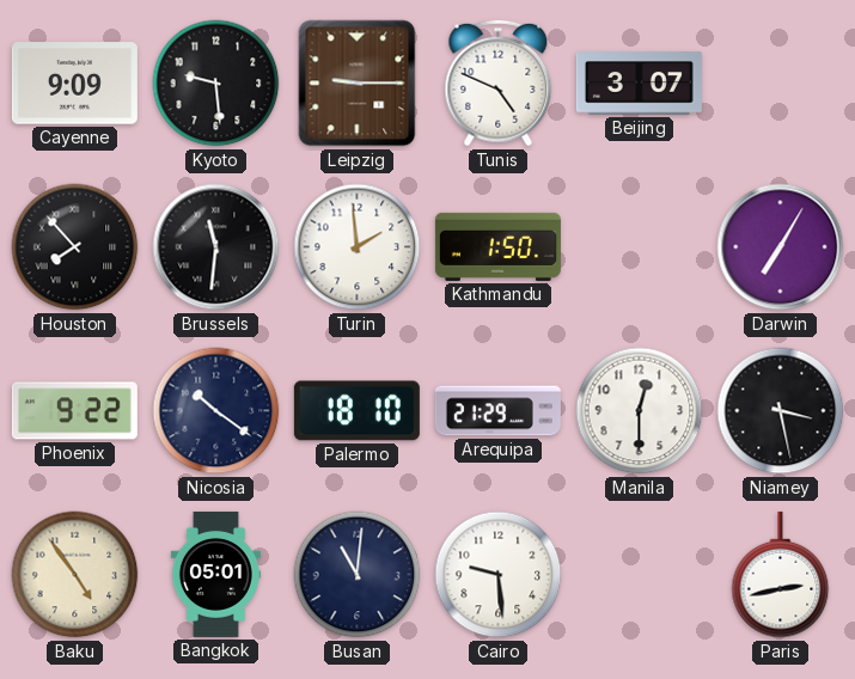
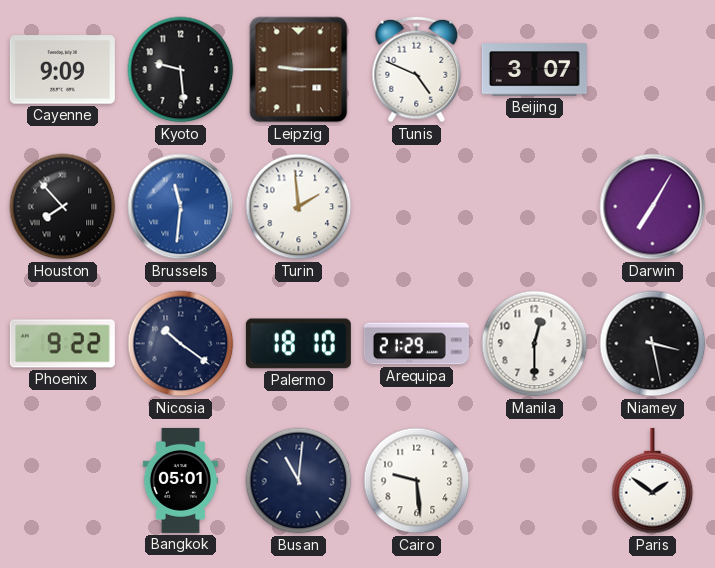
Brussels dial: black -> blue (181, 207)
Kathmandu: 1:50 -> none (497, 246)
Baku: 4:54 -> none (75, 575)
Paris: 2:43 -> 1:51 (653, 481)
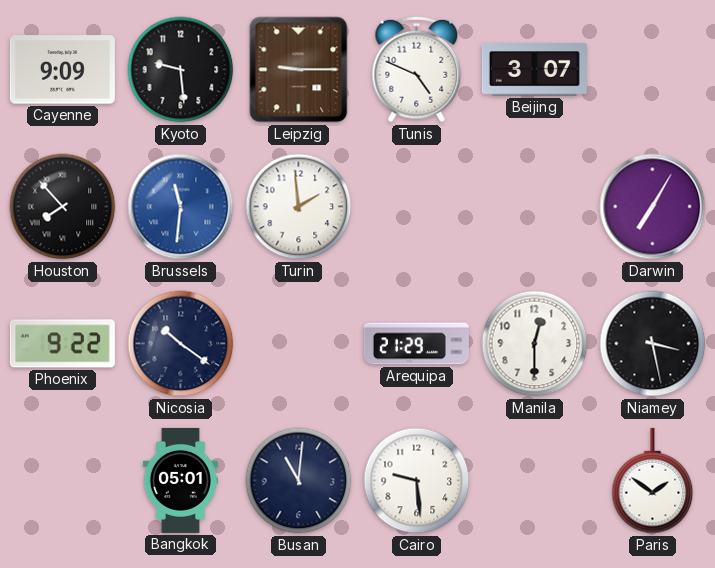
Palermo: 18:10 -> none (298, 344)
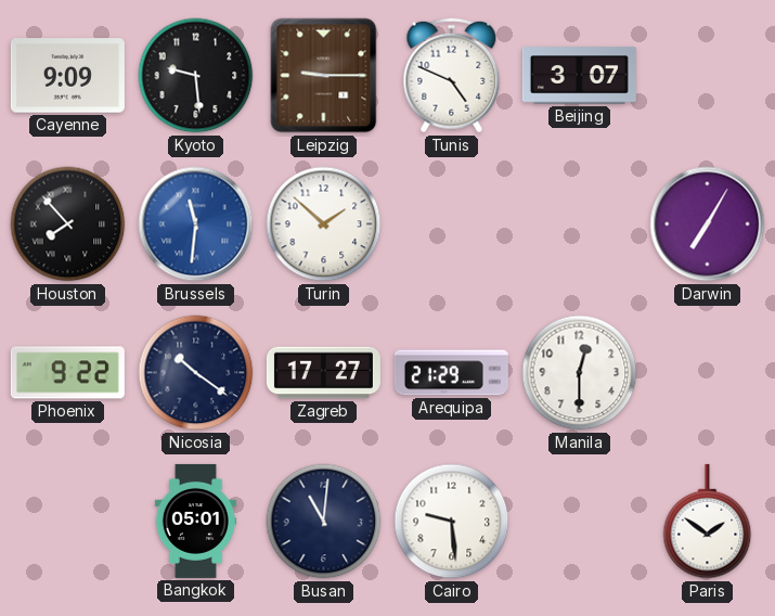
Turin: 1:59 -> 1:52 (324, 224)
Zagreb: none -> 17:27 (323, 373)
Niamey: 3:28 -> none (653, 344)
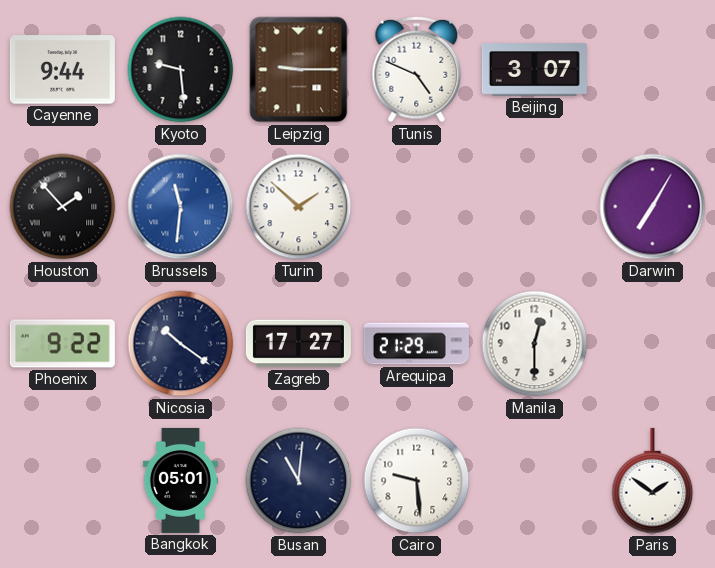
Cayenne: 9:09 -> 9:44 (62, 70)
Houston: 7:53 -> 1:53 (63, 207)
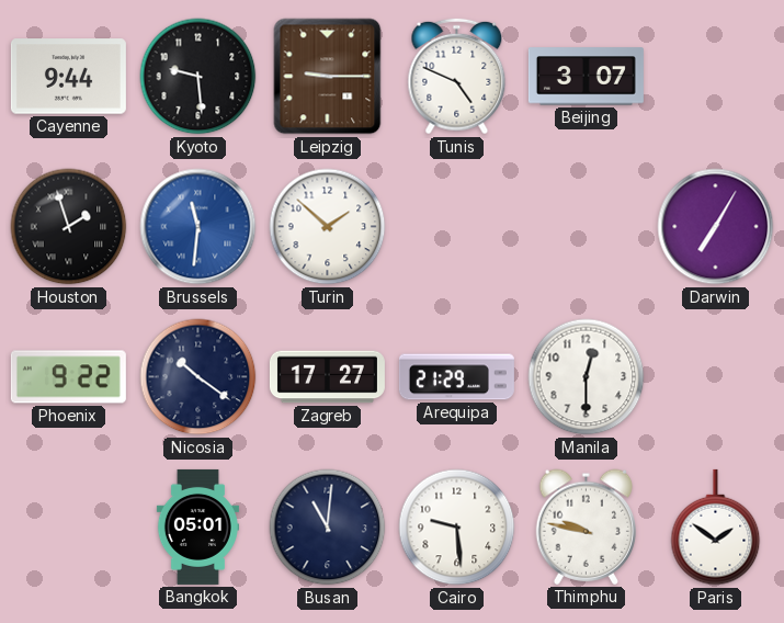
Houston: 1:53 -> 1:57 (69, 227)
Thimphu: none -> 9:47 (587, 526)
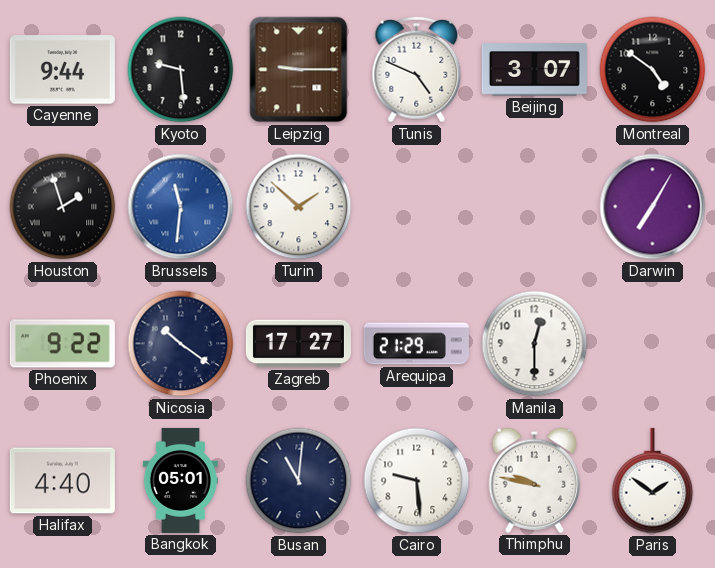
Montreal: none -> 4:51 (653, 70)
Halifax: none -> 4:40 (62, 481)
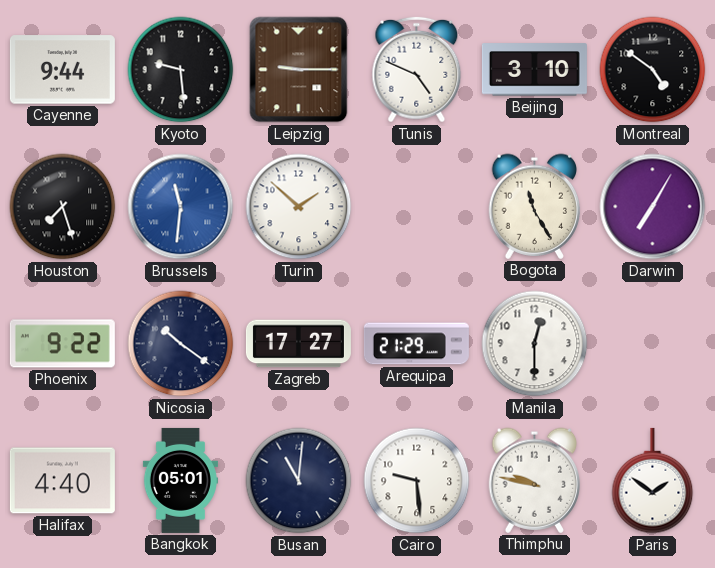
Beijing: 3:07 -> 3:10 (534, 70)
Houston: 1:57 -> 7:27 (63, 207)
Bogota: none -> 11:25 (535, 206)
